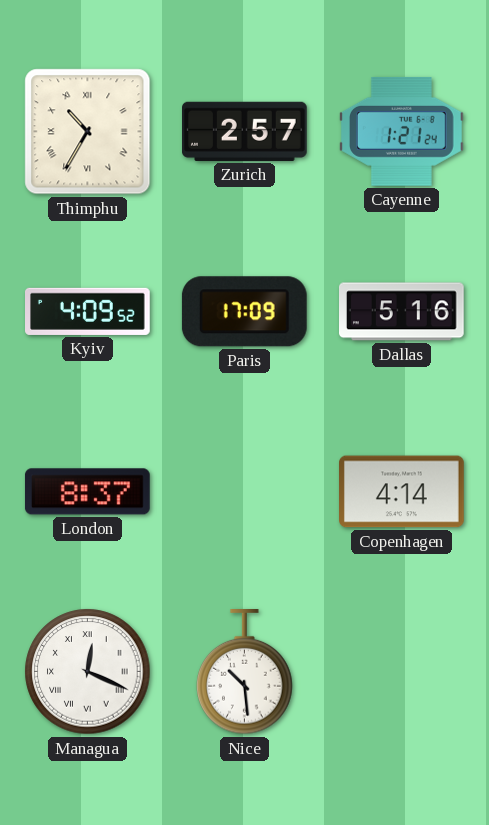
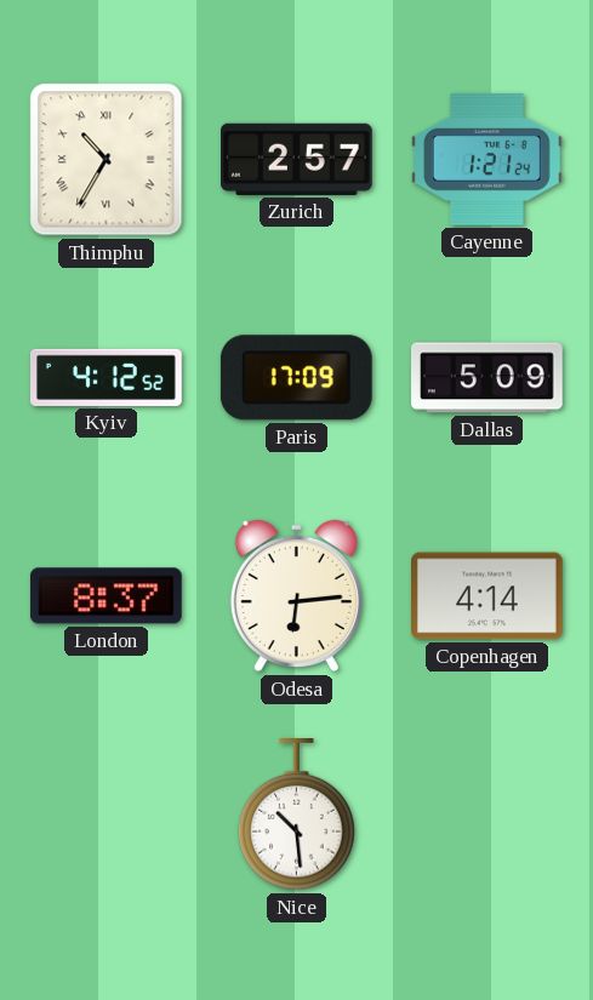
Kyiv: 4:09 -> 4:12 (107, 377)
Dallas: 5:16 -> 5:09 (487, 378)
Odesa: none -> 6:14 (296, 596)
Managua: 12:19 -> none (88, 672)
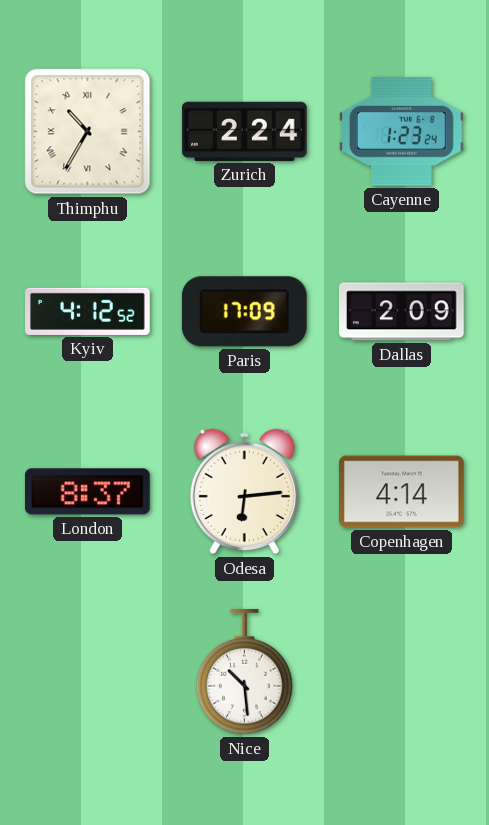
Zurich: 2:57 -> 2:24 (245, 131)
Cayenne: 1:21 -> 1:23 (402, 131)
Dallas: 5:09 -> 2:09 (402, 312)
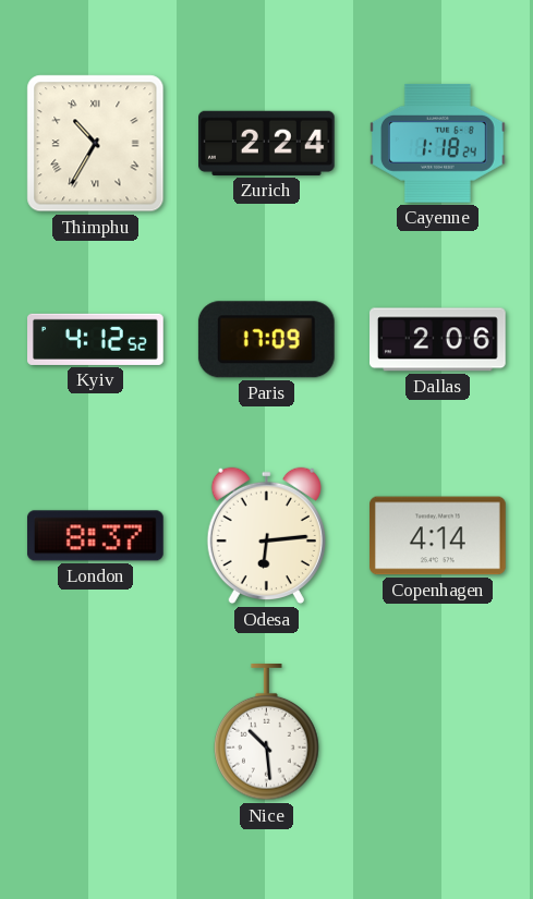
Cayenne: 1:23 -> 1:18 (438, 143)
Dallas: 2:09 -> 2:06 (438, 340)
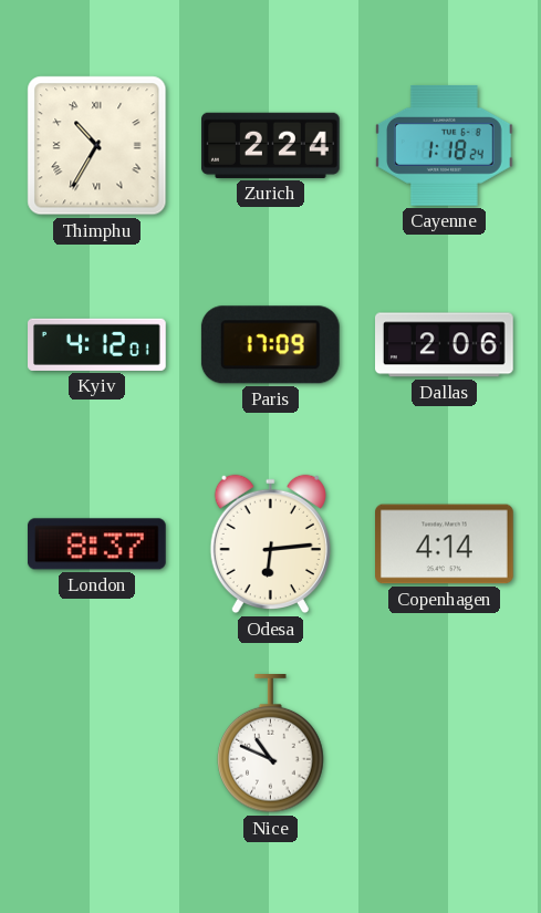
Kyiv: 4:12:52 -> 4:12:01 (97, 344)
Nice: 10:29 -> 10:49 (271, 745)
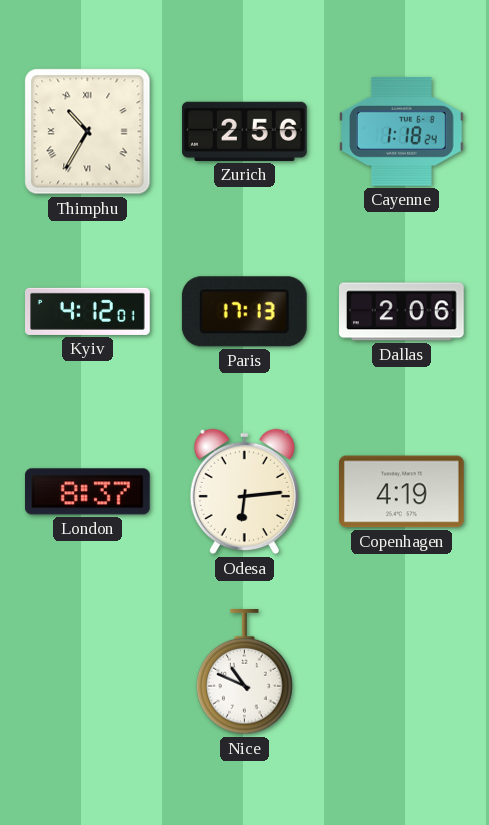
Zurich: 2:24 -> 2:56 (245, 131)
Paris: 17:09 -> 17:13 (244, 312)
Copenhagen: 4:14 -> 4:19 (402, 492)
